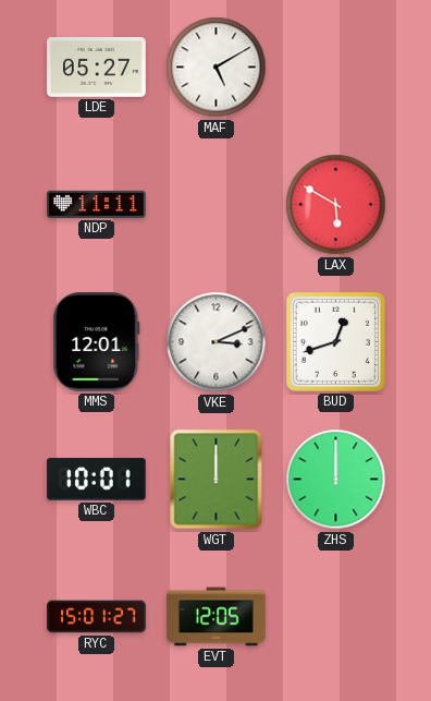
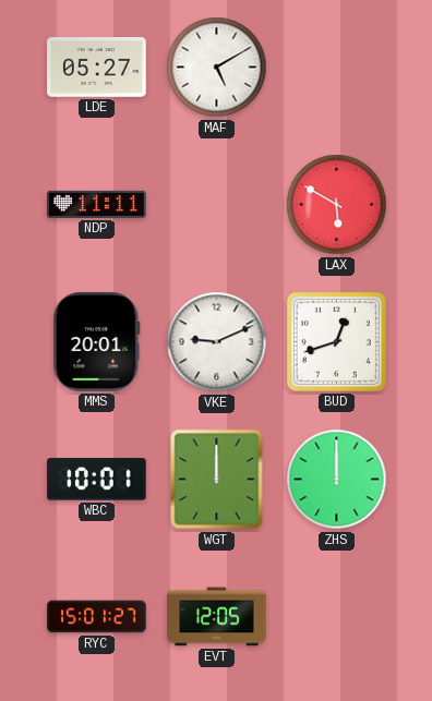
MMS: 12:01 -> 20:01 (97, 342)
VKE: 3:11 -> 9:11 (217, 342)
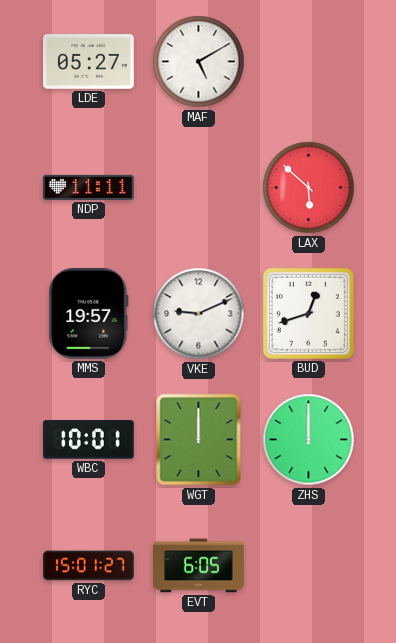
LAX: 5:50 -> 5:52 (309, 188)
MMS: 20:01 -> 19:57 (89, 314)
EVT: 12:05 -> 6:05 (199, 566)
